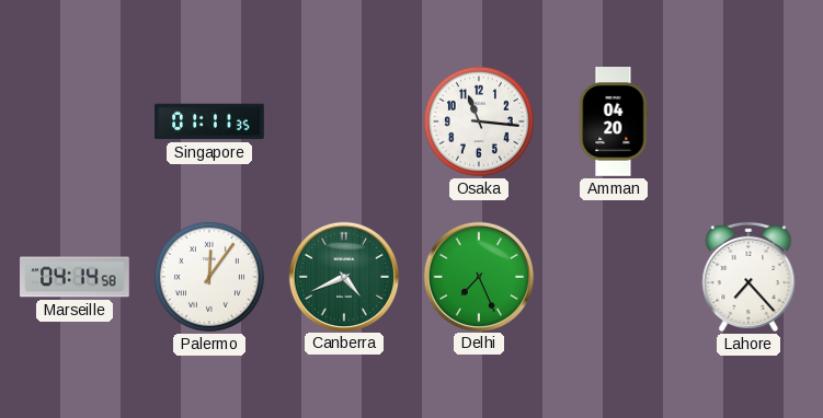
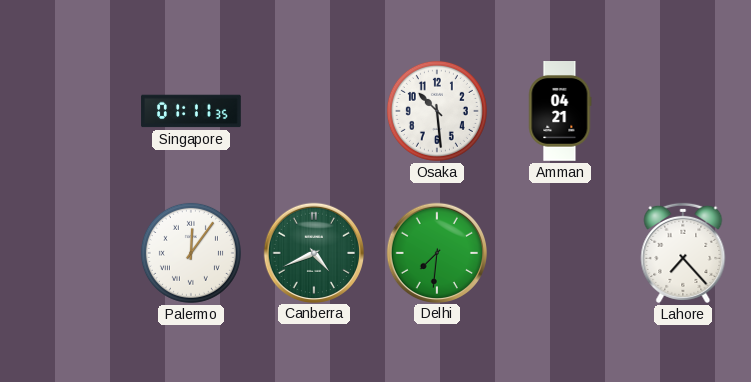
Osaka: 11:16 -> 10:29 (437, 111)
Amman: 04:20 -> 04:21 (560, 111)
Marseille: 04:14 -> none (76, 277)
Delhi: 7:26 -> 7:31 (436, 252)
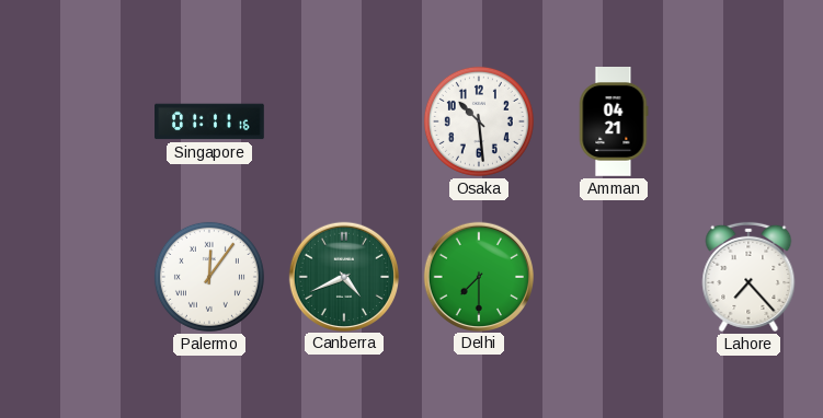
Singapore: 01:11:35 -> 01:11:16 (209, 121)
Delhi: 7:31 -> 7:30 (478, 276)
